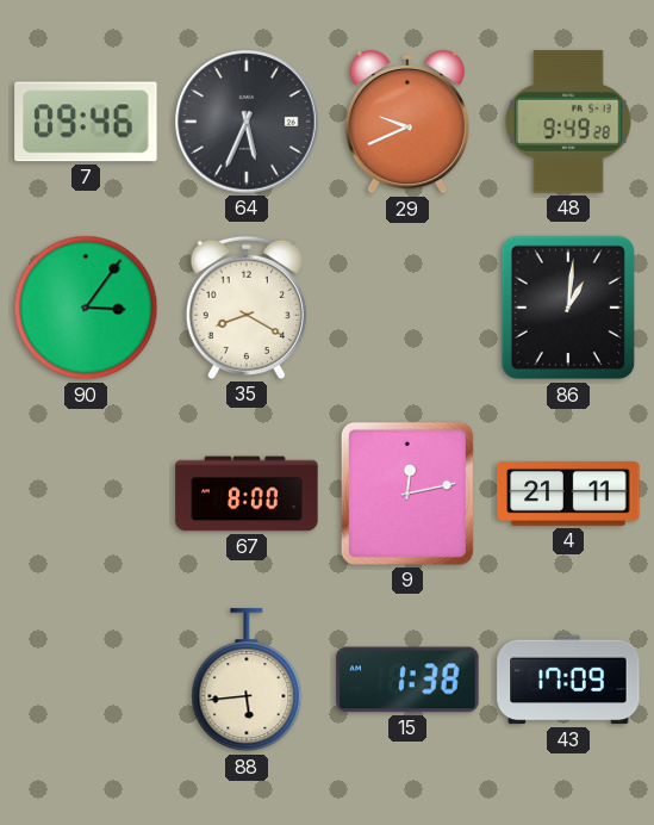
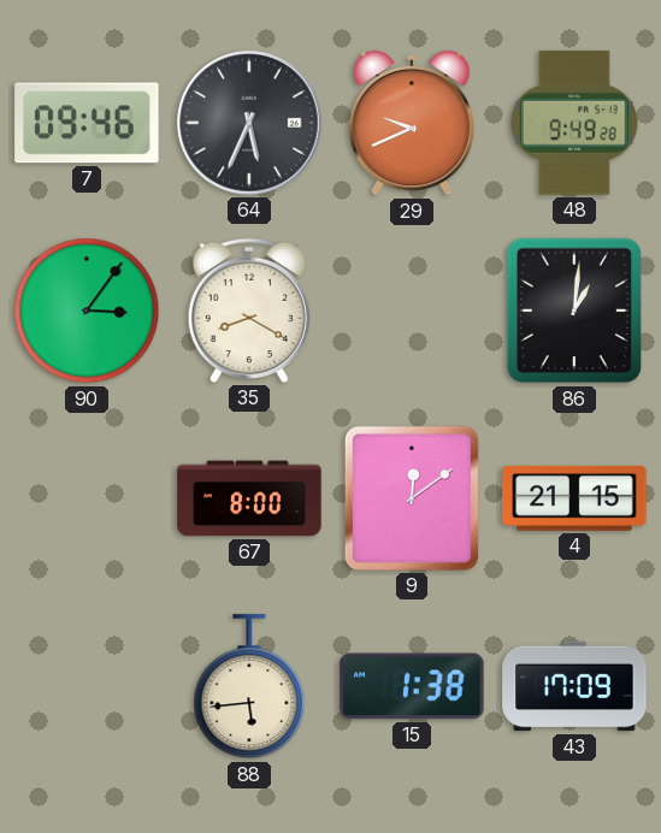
9: 12:13 -> 12:09 (412, 498)
4: 21:11 -> 21:15 (574, 498)
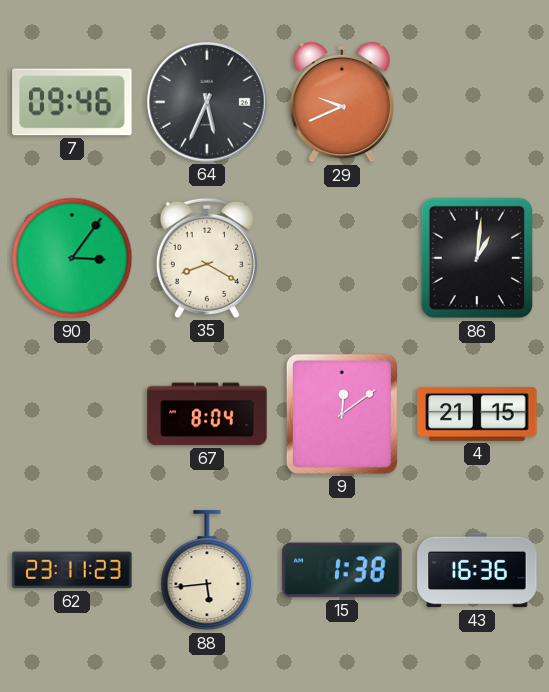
48: 9:49 -> none (574, 123)
67: 8:00 -> 8:04 (207, 414)
62: none -> 23:11 (72, 570)
43: 17:09 -> 16:36 (477, 570)
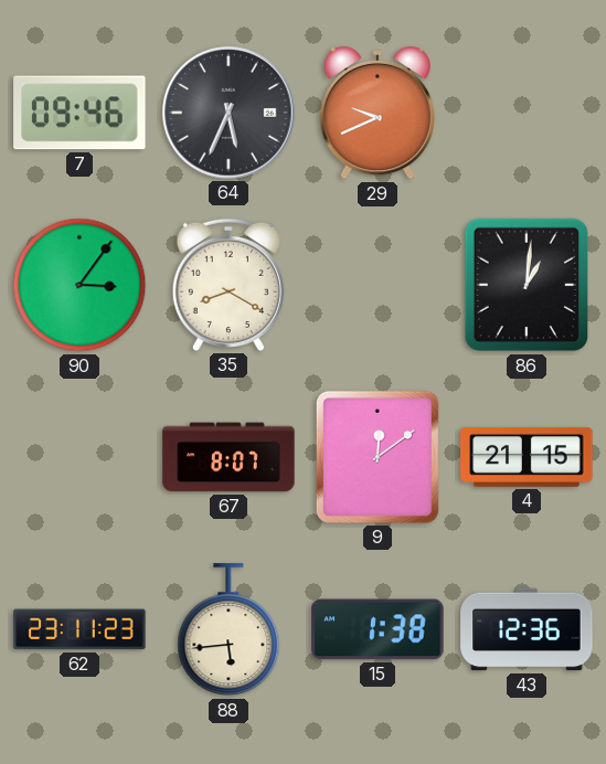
67: 8:04 -> 8:07 (228, 457)
43: 16:36 -> 12:36 (527, 629)
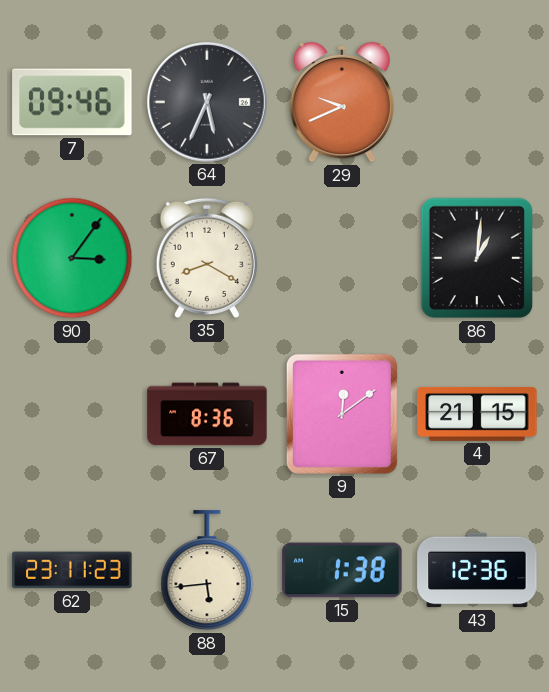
67: 8:07 -> 8:36 (207, 414)
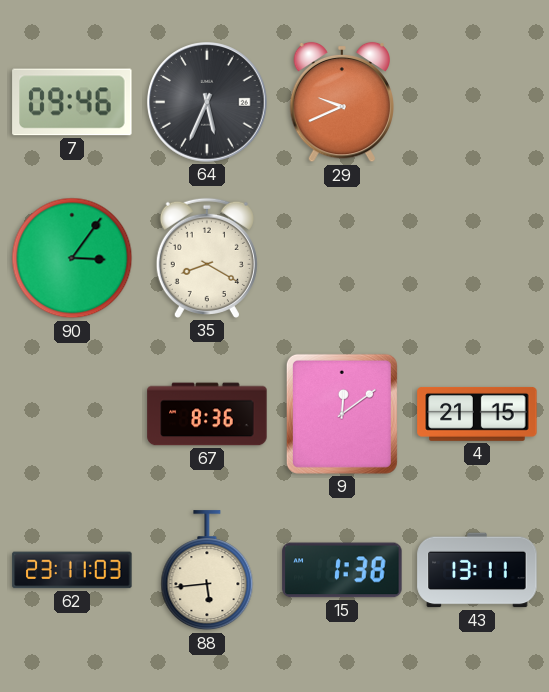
86: 1:01 -> none (476, 258)
62: 23:11:23 -> 23:11:03 (72, 570)
43: 12:36 -> 13:11 (477, 570)
